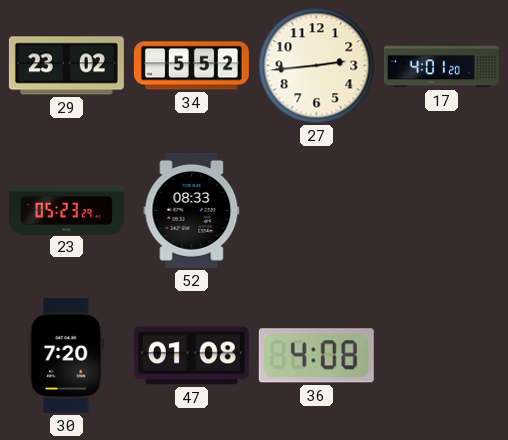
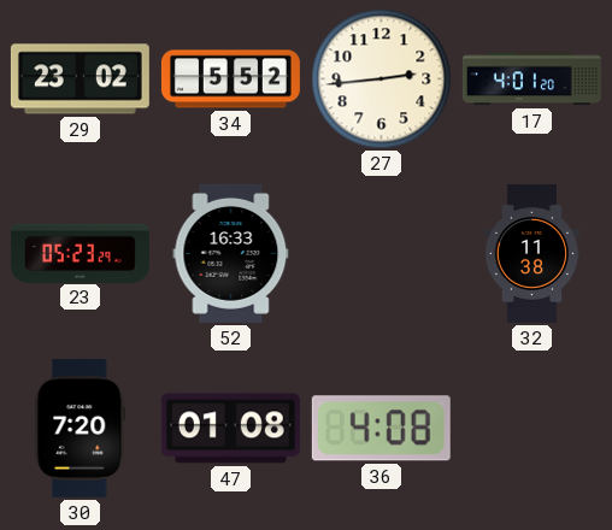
52: 08:33 -> 16:33 (231, 253)
32: none -> 11:38 (531, 253)
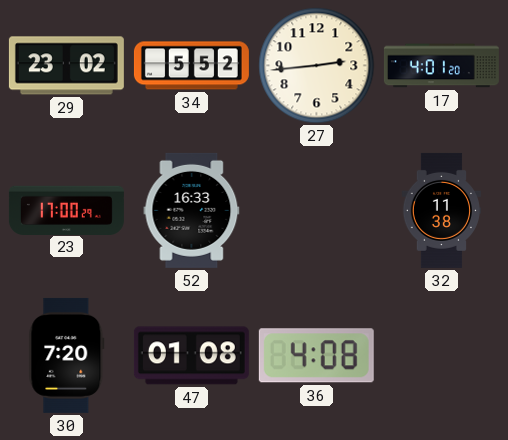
23: 05:23 -> 17:00 (66, 210)
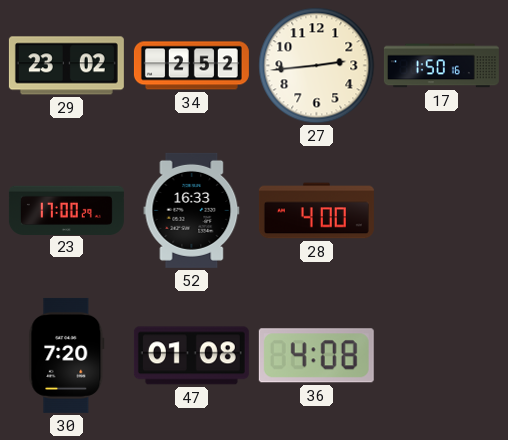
34: 5:52 -> 2:52 (191, 66)
17: 4:01 -> 1:50 (441, 66)
28: none -> 4:00 (316, 211)
32: 11:38 -> none (441, 210)
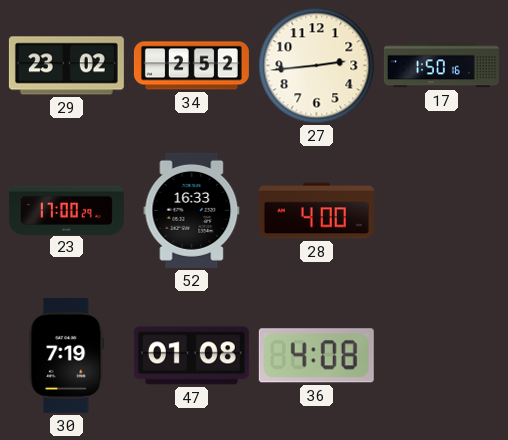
30: 7:20 -> 7:19 (67, 355)
